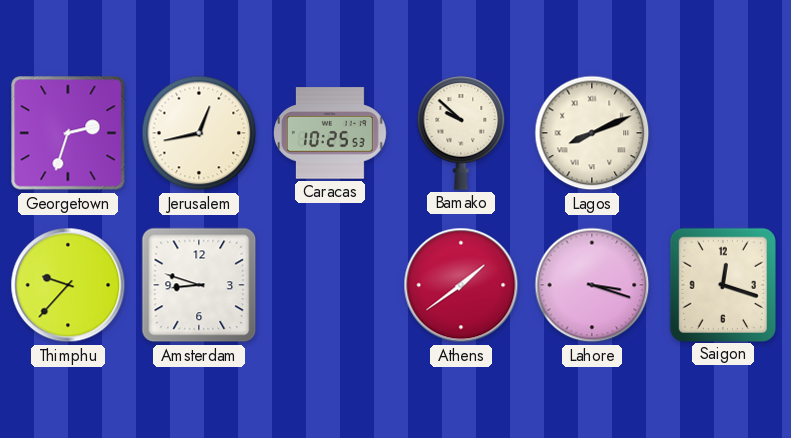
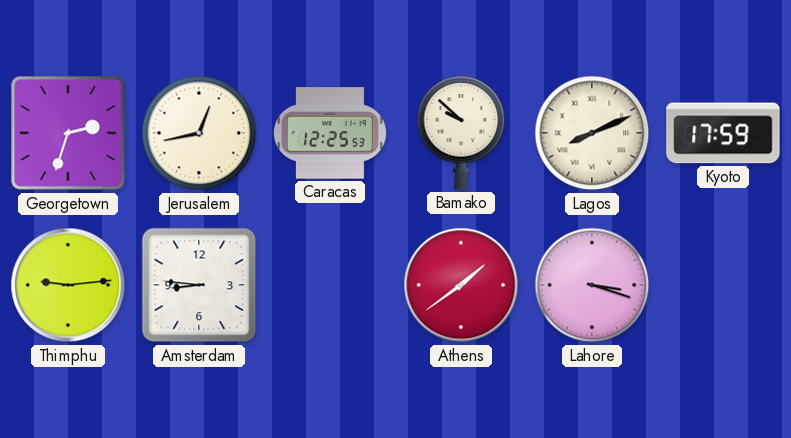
Caracas: 10:25 -> 12:25 (331, 133)
Kyoto: none -> 17:59 (723, 133)
Thimphu: 9:37 -> 9:14 (68, 285)
Amsterdam: 8:48 -> 8:46 (199, 285)
Saigon: 12:18 -> none (722, 284)
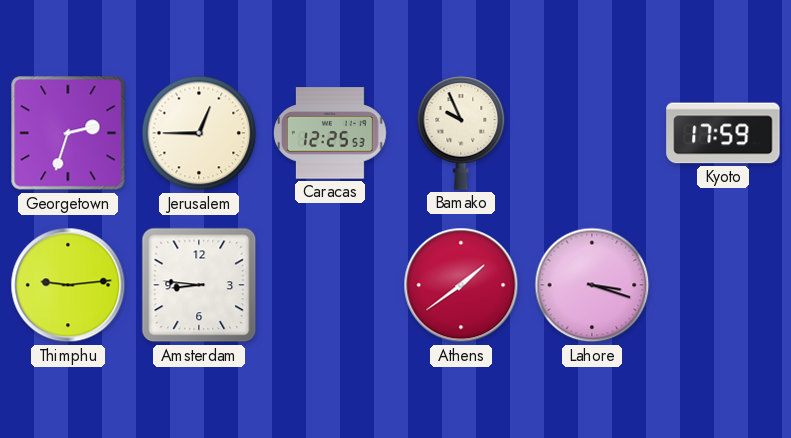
Jerusalem: 12:43 -> 12:45 (199, 133)
Bamako: 9:52 -> 9:56 (461, 133)
Lagos: 8:11 -> none (592, 133)
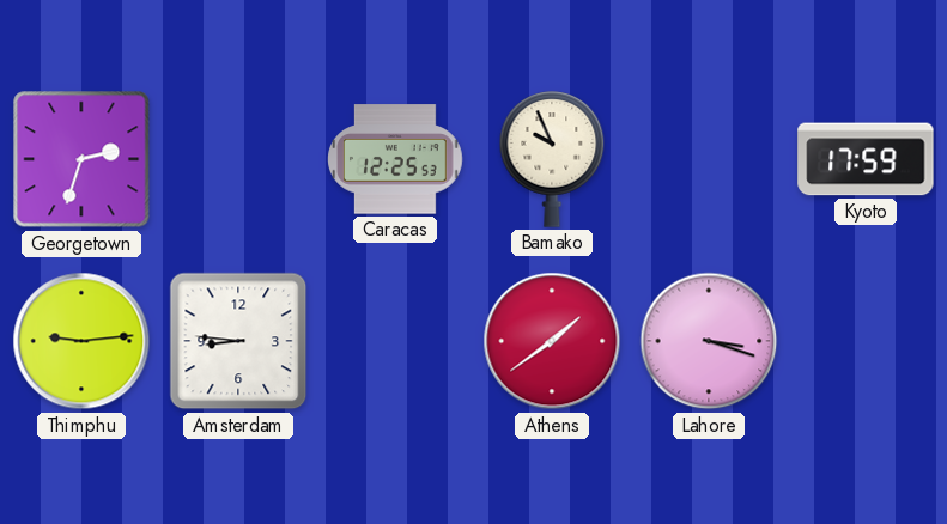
Jerusalem: 12:45 -> none (199, 133)
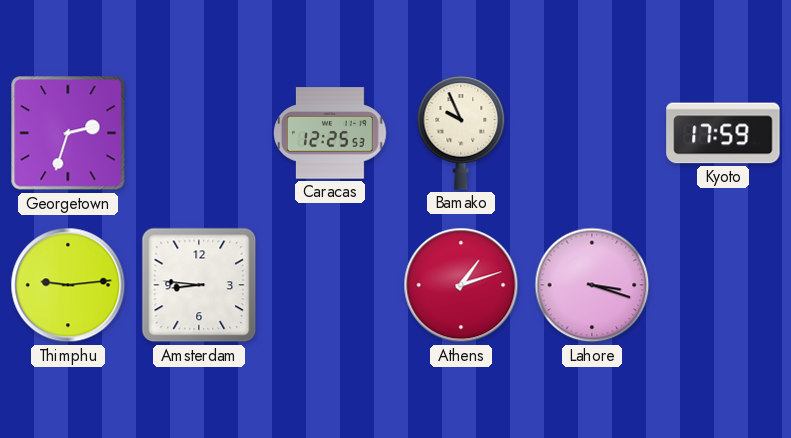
Athens: 1:39 -> 1:12 (461, 285)
